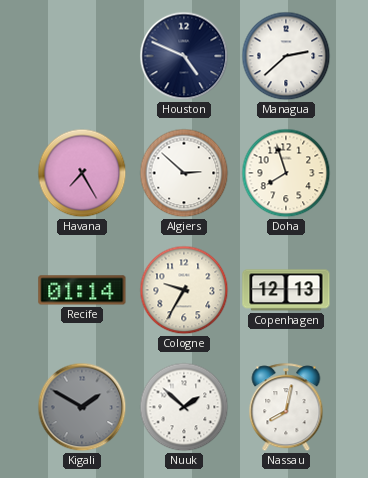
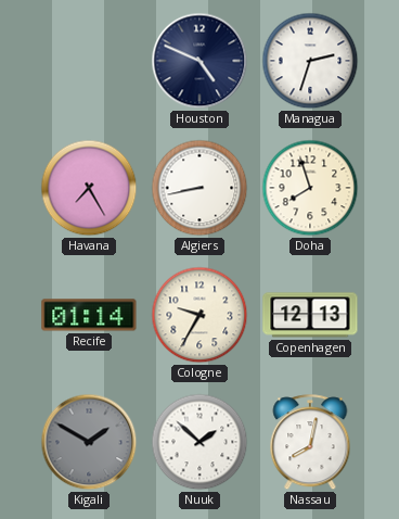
Managua: 2:38 -> 2:33 (310, 61)
Algiers: 2:52 -> 8:43 (200, 188)
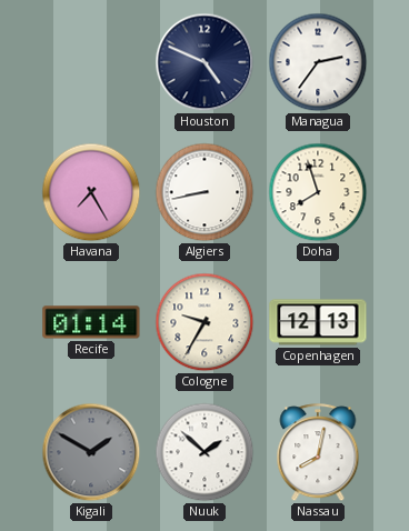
Managua: 2:33 -> 2:36 (318, 62)
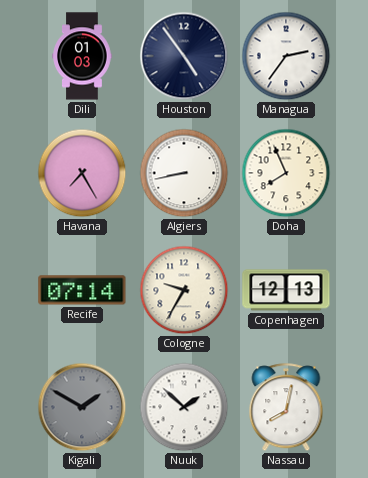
Dili: none -> 01:03 (82, 56)
Houston: 4:49 -> 4:54 (184, 56)
Doha: 7:57 -> 7:56 (286, 173)
Recife: 01:14 -> 07:14 (82, 290)
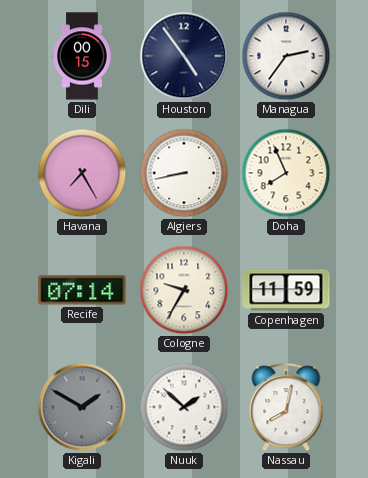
Dili: 01:03 -> 00:15 (82, 56)
Copenhagen: 12:13 -> 11:59 (286, 290)
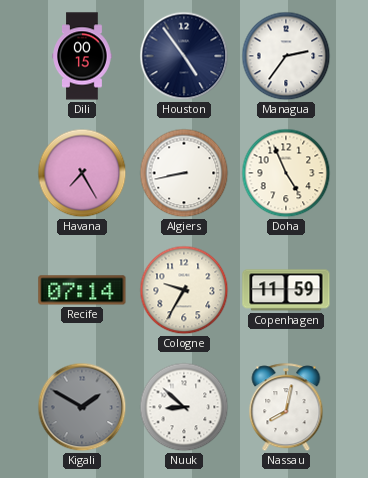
Doha: 7:56 -> 4:56 (286, 173)
Nuuk: 1:52 -> 8:52 (184, 407)
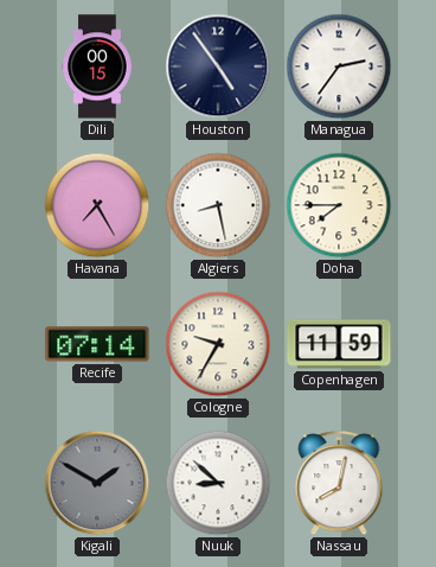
Algiers: 8:43 -> 8:28 (218, 205)
Doha: 4:56 -> 7:45 (339, 205)
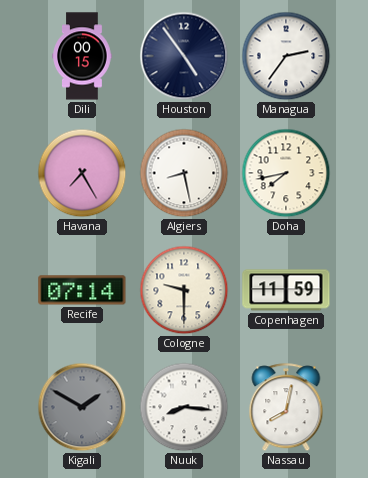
Doha: 7:45 -> 7:43 (286, 173)
Cologne: 9:35 -> 9:30 (184, 290)
Nuuk: 8:52 -> 8:16 (184, 407)
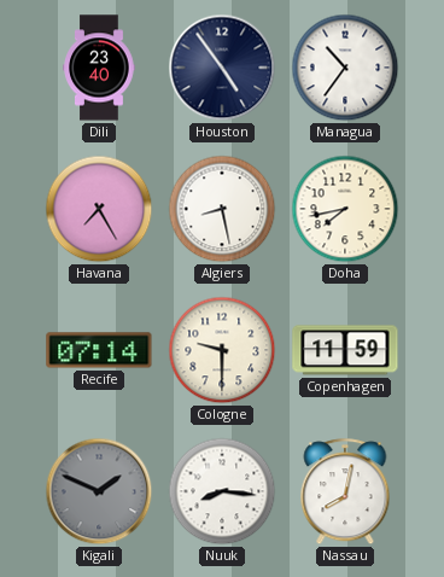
Dili: 00:15 -> 23:40 (99, 68)
Managua: 2:36 -> 10:36 (345, 68)
Kigali: 1:50 -> 1:49 (99, 491)
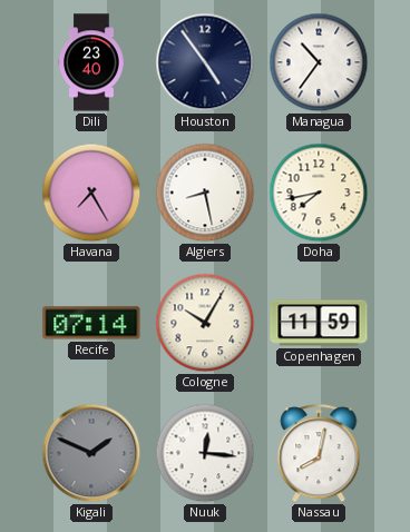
Cologne: 9:30 -> 10:05 (205, 323)
Nuuk: 8:16 -> 12:16 (205, 453)
